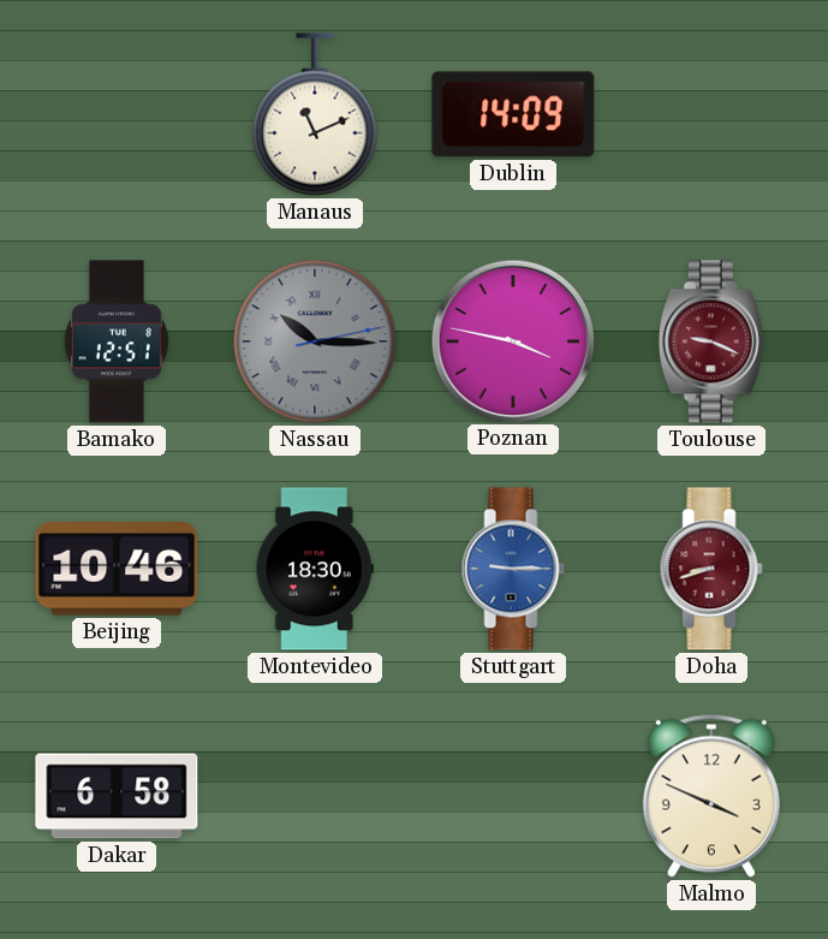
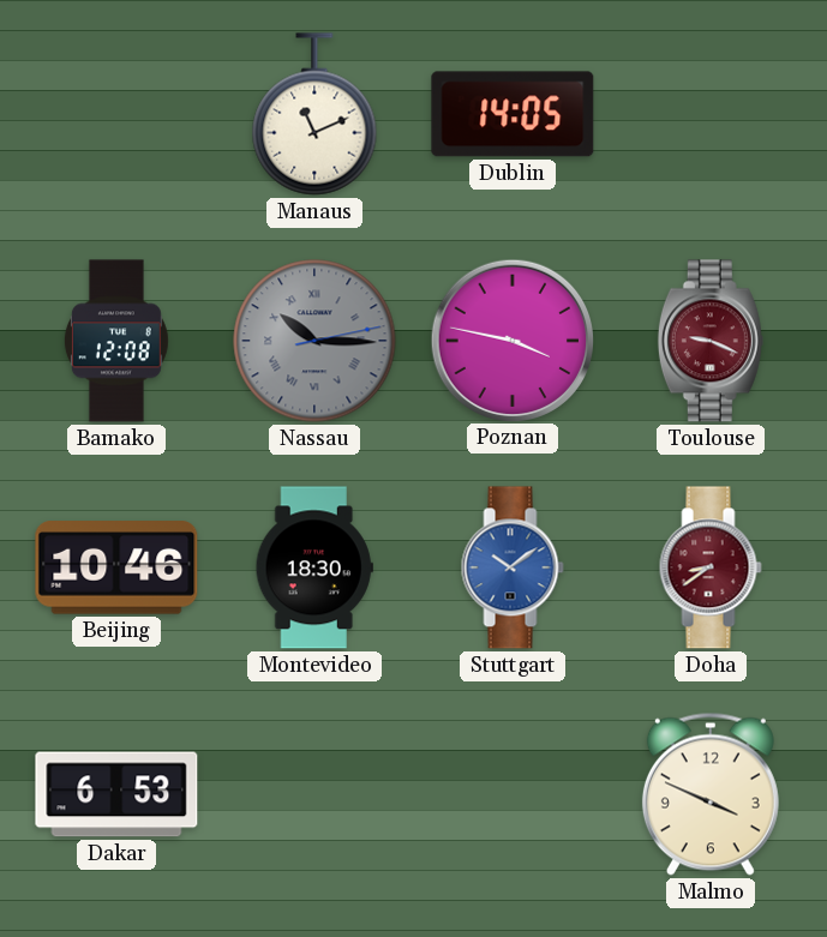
Dublin: 14:09 -> 14:05 (513, 114)
Bamako: 12:51 -> 12:08 (116, 341)
Stuttgart: 9:15 -> 10:09 (513, 567)
Doha: 8:42 -> 8:39 (711, 567)
Dakar: 6:58 -> 6:53 (116, 794)
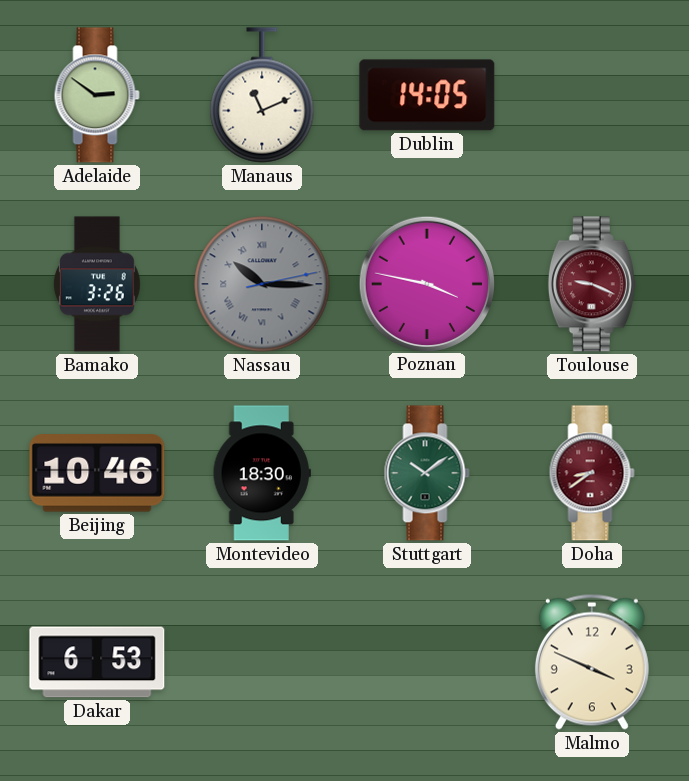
Adelaide: none -> 2:51 (97, 95)
Bamako: 12:08 -> 3:26 (97, 284)
Stuttgart dial: blue -> green (427, 473)
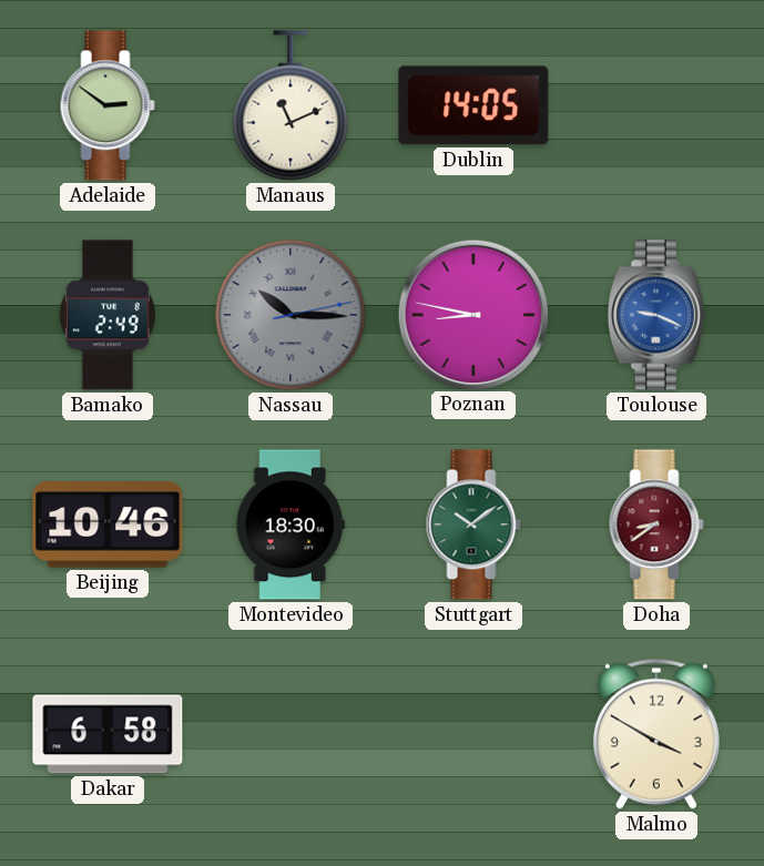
Bamako: 3:26 -> 2:49 (108, 315)
Poznan: 3:47 -> 8:47 (473, 314)
Toulouse dial: burgundy -> blue (656, 315)
Dakar: 6:53 -> 6:58 (108, 734)
Malmo: 3:49 -> 3:50 (656, 734)
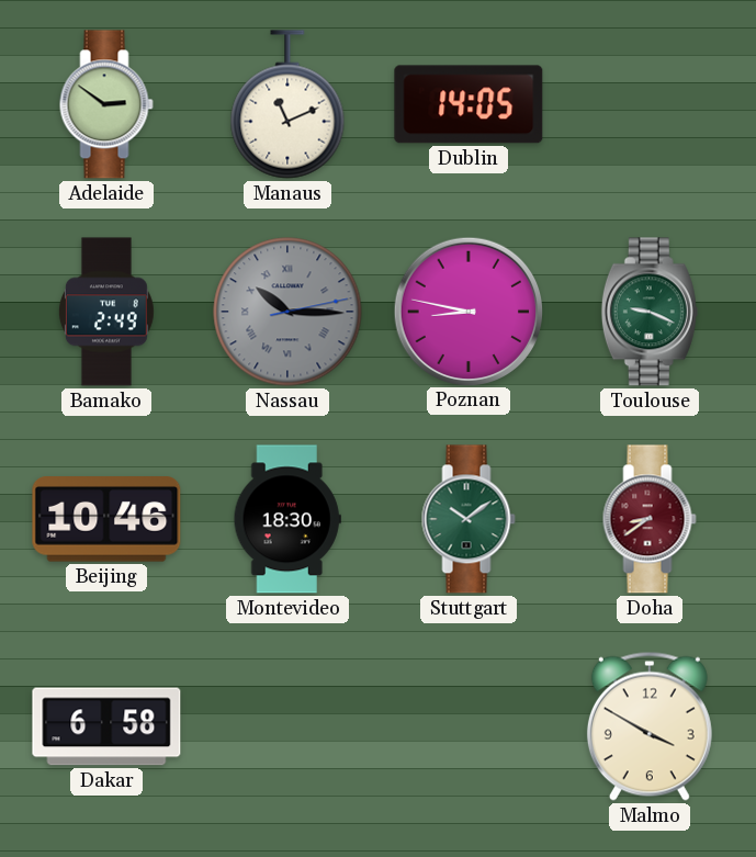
Toulouse dial: blue -> green (650, 312)
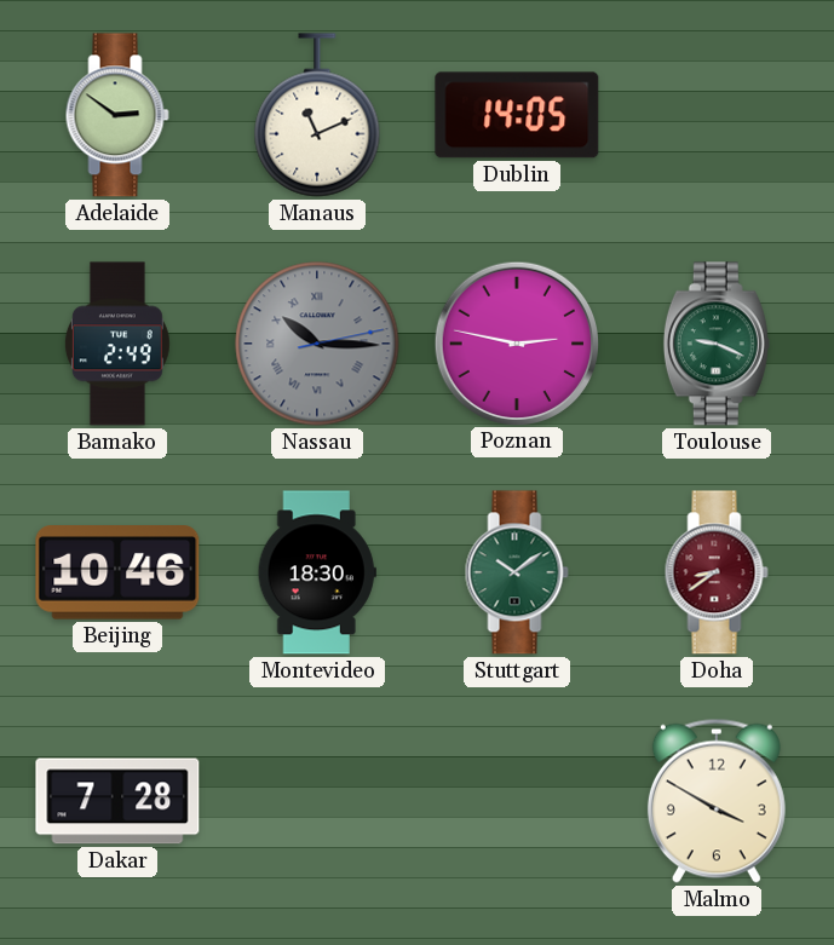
Poznan: 8:47 -> 2:47 (517, 342)
Dakar: 6:58 -> 7:28 (117, 801)
